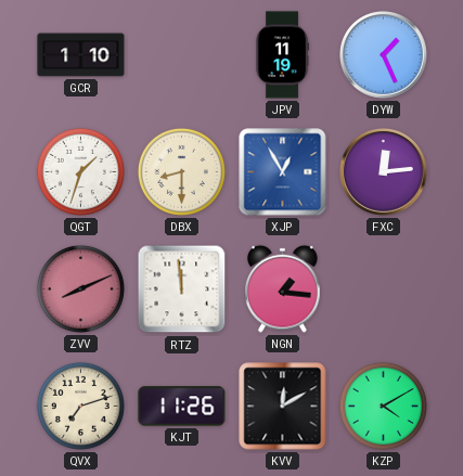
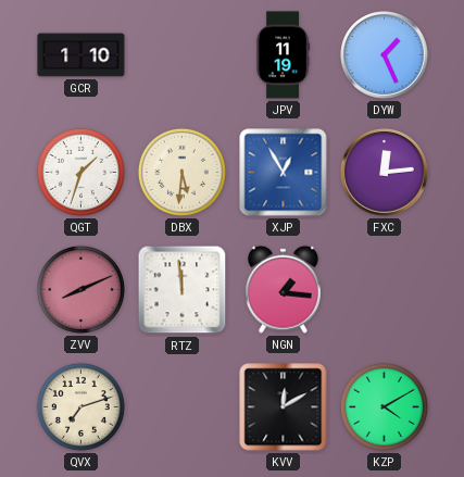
DBX: 8:30 -> 5:31 (181, 172)
KJT: 11:26 -> none (182, 407)
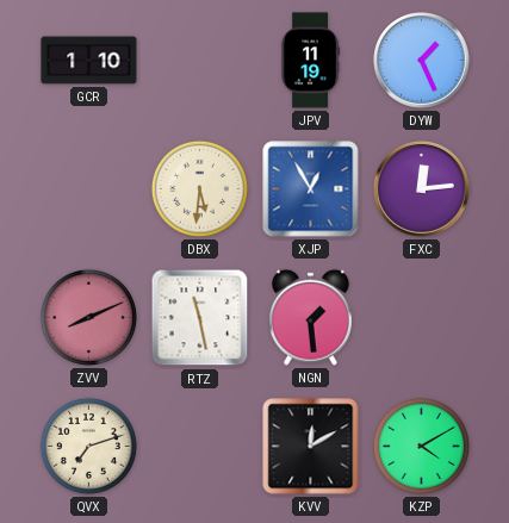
QGT: 1:33 -> none (80, 172)
RTZ: 11:59 -> 11:28 (200, 318)
NGN: 1:16 -> 1:29 (310, 317)
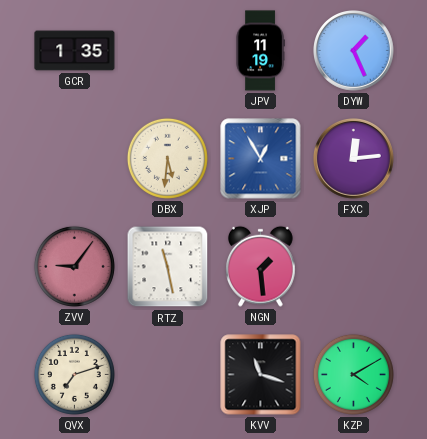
GCR: 1:10 -> 1:35 (75, 51)
ZVV: 8:11 -> 9:06 (74, 266)
KVV: 12:10 -> 11:18 (261, 375)
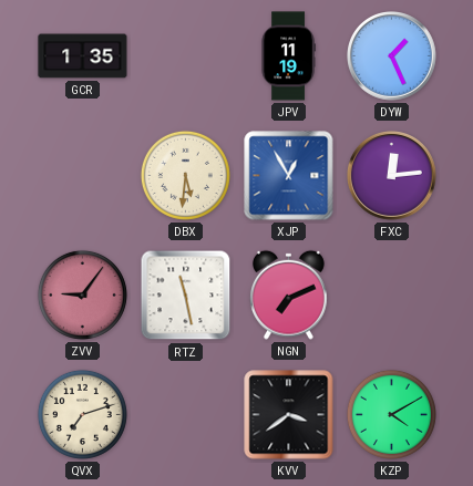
NGN: 1:29 -> 7:11 (288, 294)
KVV: 11:18 -> 3:39 (289, 415)
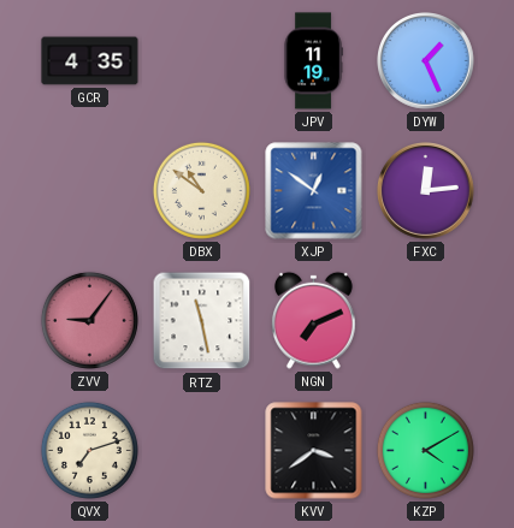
GCR: 1:35 -> 4:35 (90, 61)
DBX: 5:31 -> 10:51 (201, 190)
XJP: 12:55 -> 12:51 (314, 191)
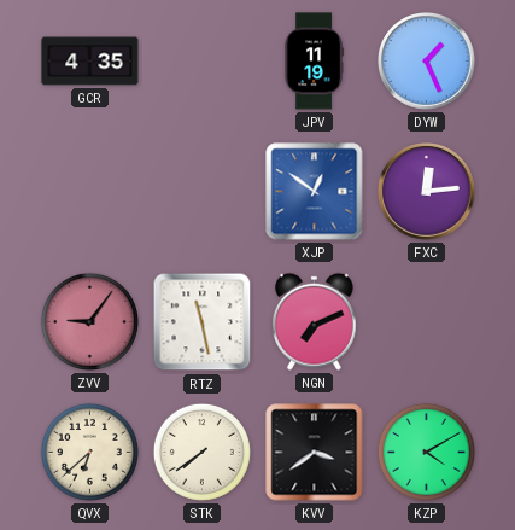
DBX: 10:51 -> none (201, 190)
QVX: 7:12 -> 6:38 (89, 452)
STK: none -> 7:39 (201, 452)
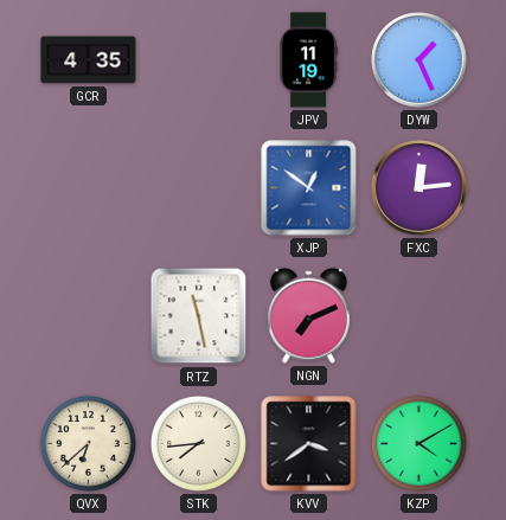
ZVV: 9:06 -> none (89, 321)
STK: 7:39 -> 7:44 (198, 443)
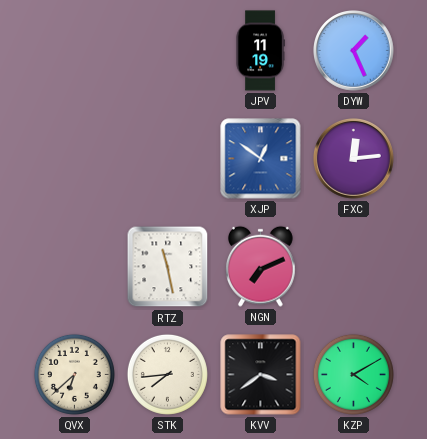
GCR: 4:35 -> none (89, 60)
